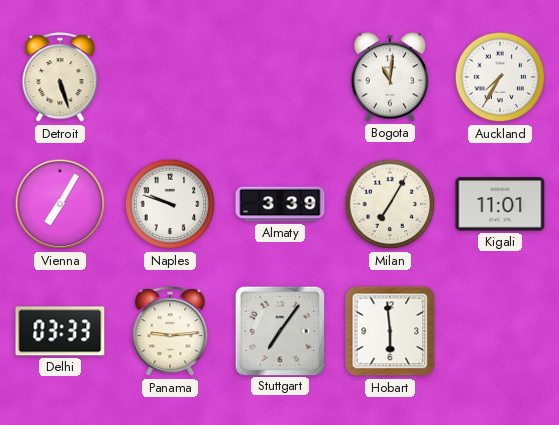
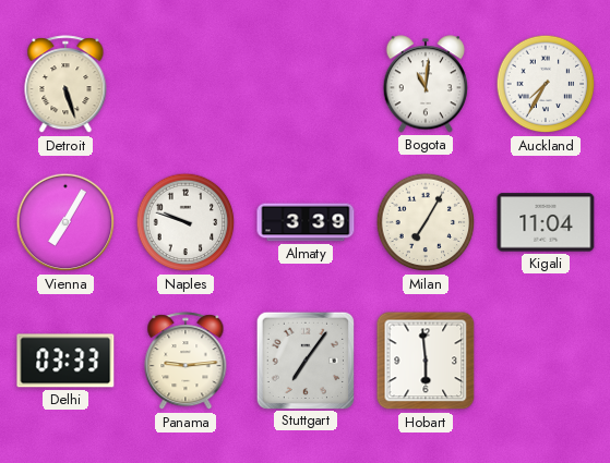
Kigali: 11:01 -> 11:04 (546, 222)
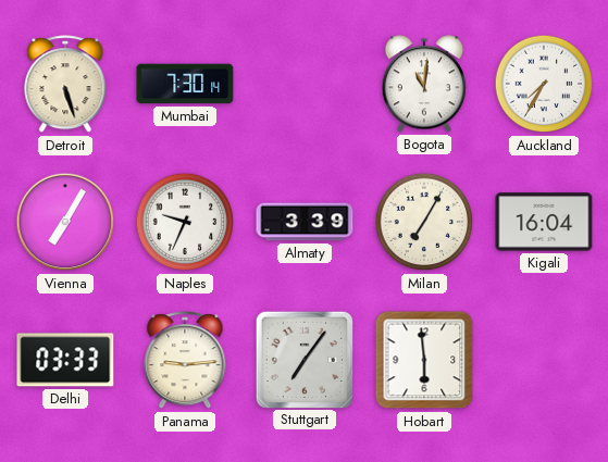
Mumbai: none -> 7:30 (185, 84)
Naples: 9:48 -> 9:34 (185, 222)
Kigali: 11:04 -> 16:04 (544, 222)
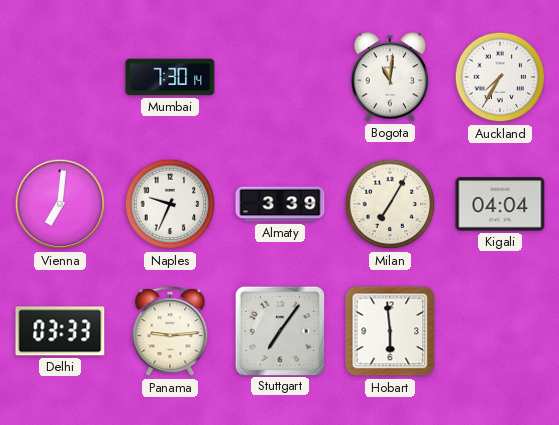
Detroit: 5:27 -> none (65, 85)
Vienna: 7:05 -> 7:01 (60, 204)
Kigali: 16:04 -> 04:04 (500, 204)
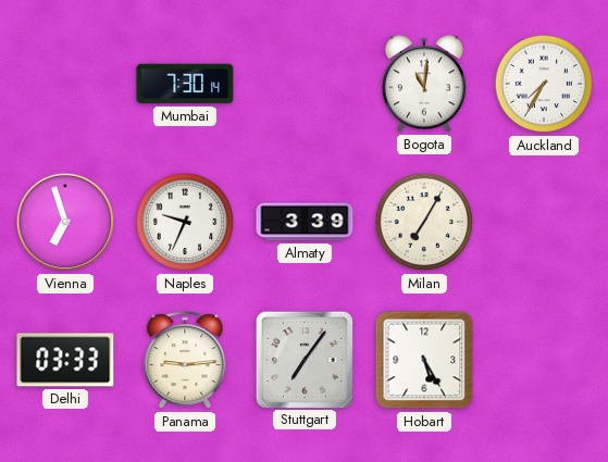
Vienna: 7:01 -> 6:57 (65, 222)
Kigali: 04:04 -> none (500, 204)
Hobart: 5:59 -> 5:25 (424, 360)
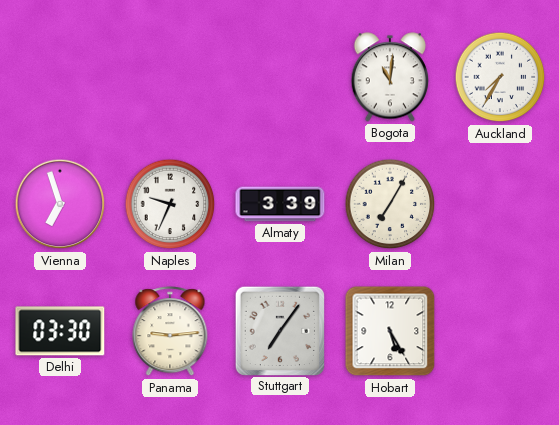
Mumbai: 7:30 -> none (185, 84)
Delhi: 03:33 -> 03:30 (60, 331)
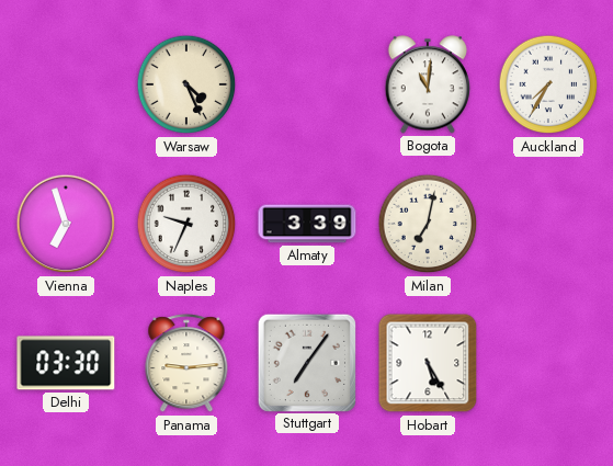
Warsaw: none -> 4:26 (186, 84)
Milan: 7:05 -> 7:02 (428, 224)
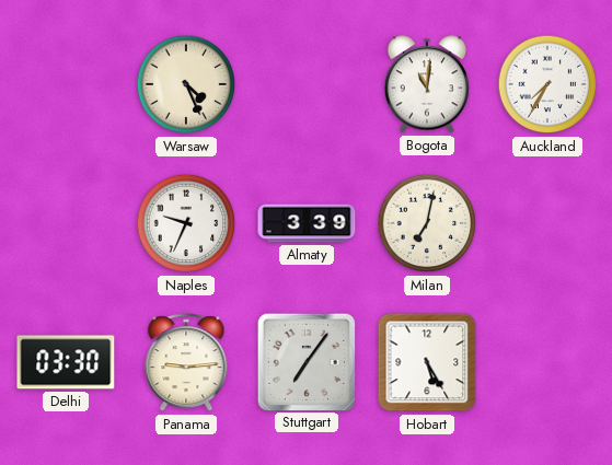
Vienna: 6:57 -> none (66, 224)
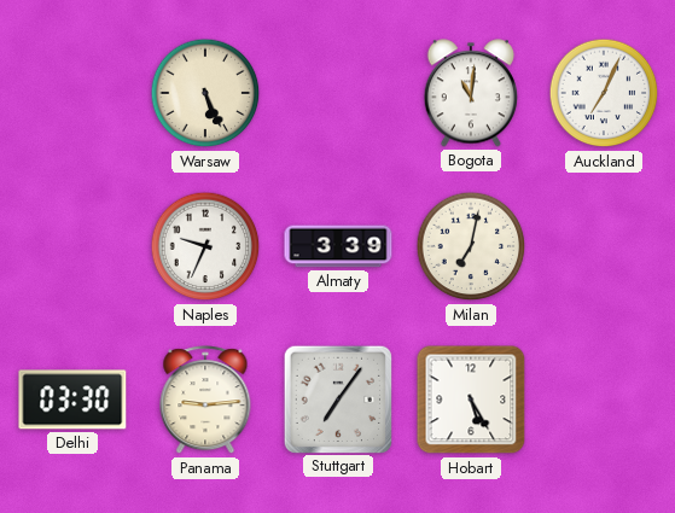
Warsaw: 4:26 -> 5:26 (205, 93)
Auckland: 7:35 -> 7:04 (604, 93)
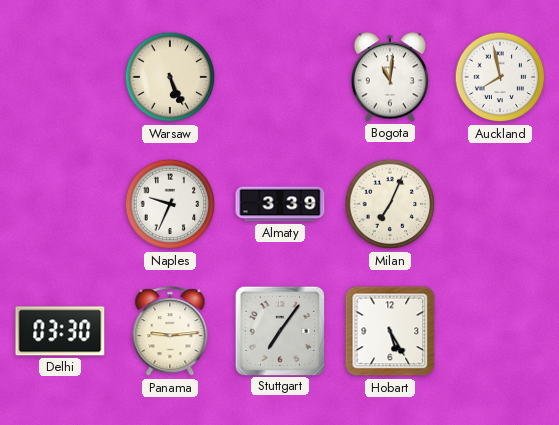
Auckland: 7:04 -> 7:58 (500, 77)
Milan: 7:02 -> 7:04 (390, 204)
